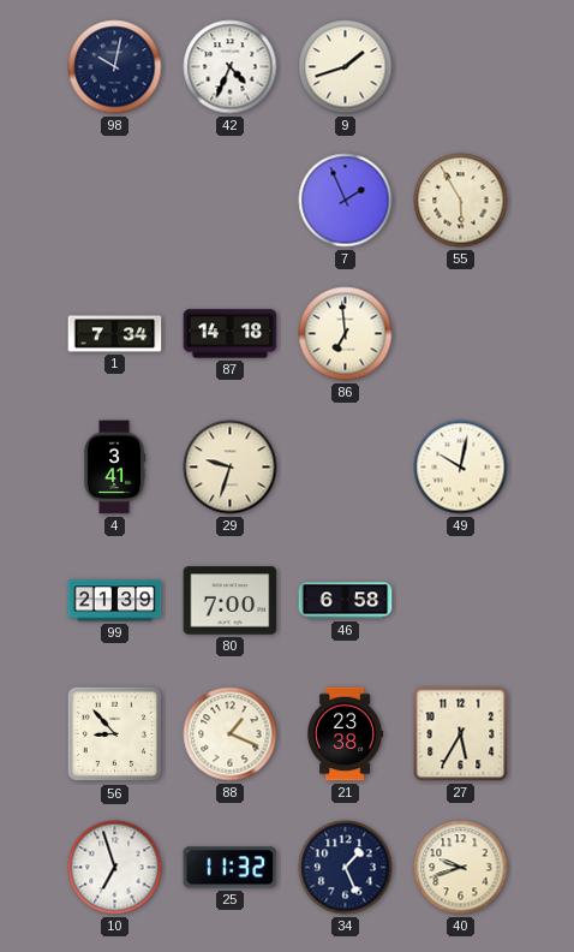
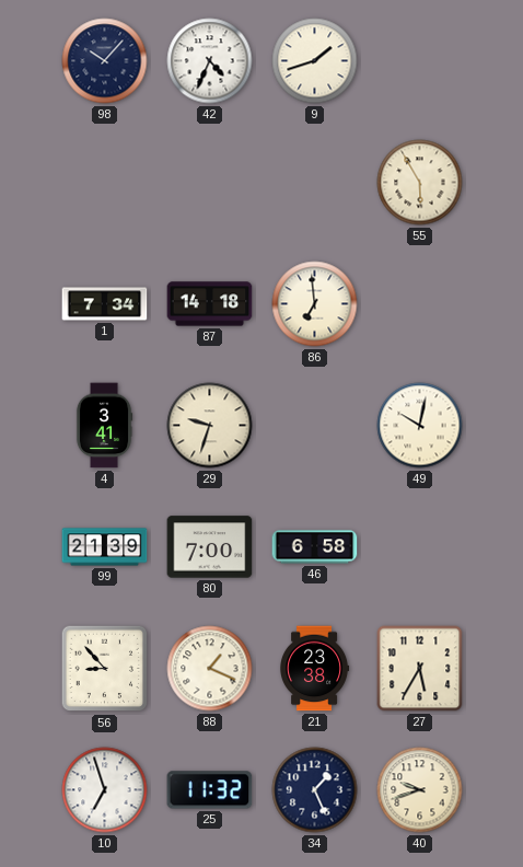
98: 10:02 -> 10:07 (105, 61)
7: 1:56 -> none (346, 201)
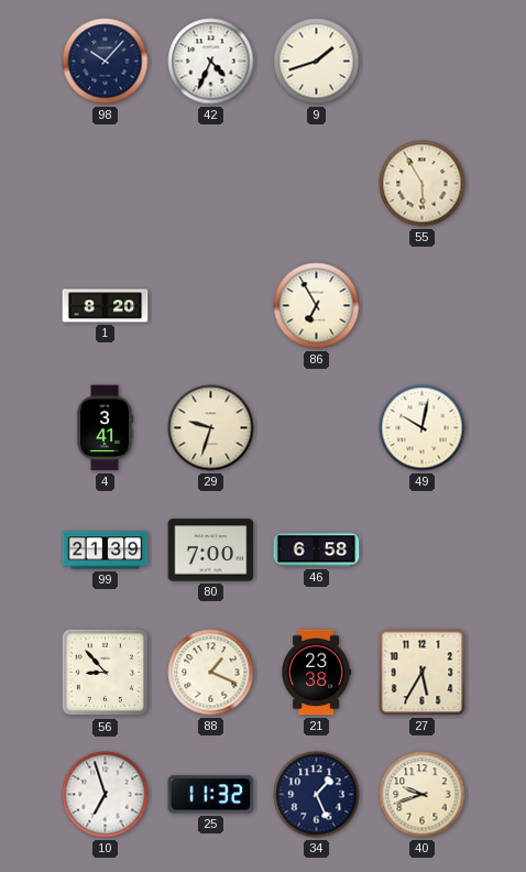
1: 7:34 -> 8:20 (106, 306)
87: 14:18 -> none (210, 304)
86: 6:59 -> 6:55 (317, 306)
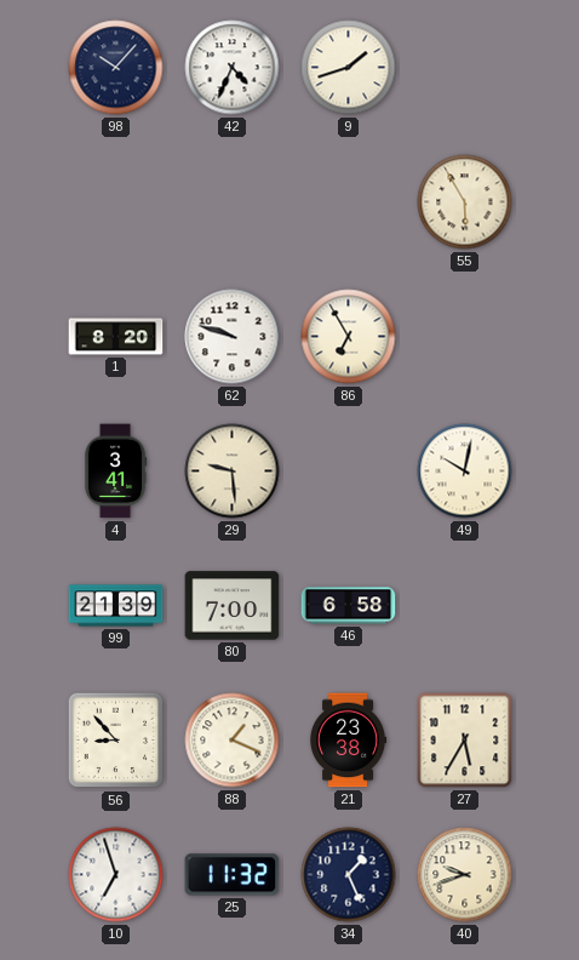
62: none -> 9:48 (233, 337)
29: 9:33 -> 9:29 (233, 472)
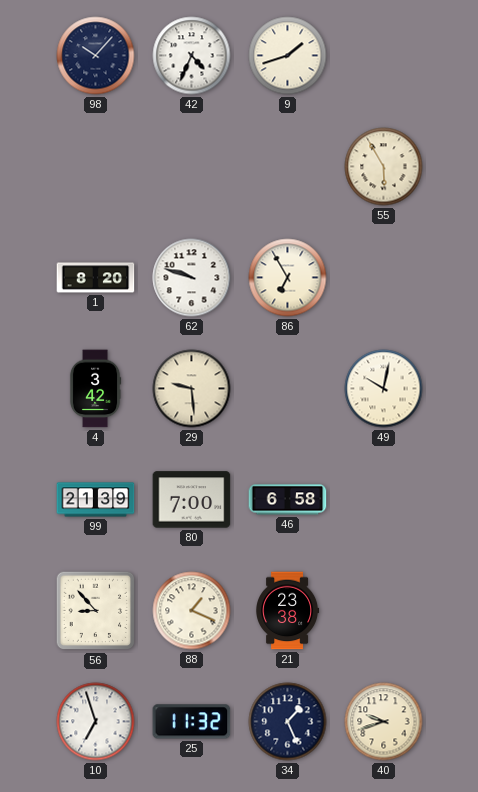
4: 3:41 -> 3:42 (95, 389)
27: 5:35 -> none (465, 741)
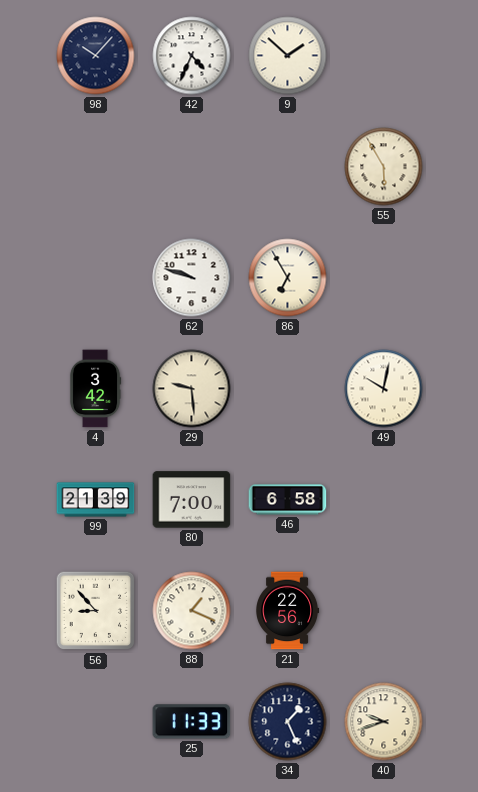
9: 1:42 -> 1:52 (288, 56)
1: 8:20 -> none (96, 278)
21: 23:38 -> 22:56 (288, 611)
10: 6:57 -> none (96, 722)
25: 11:32 -> 11:33 (192, 722)
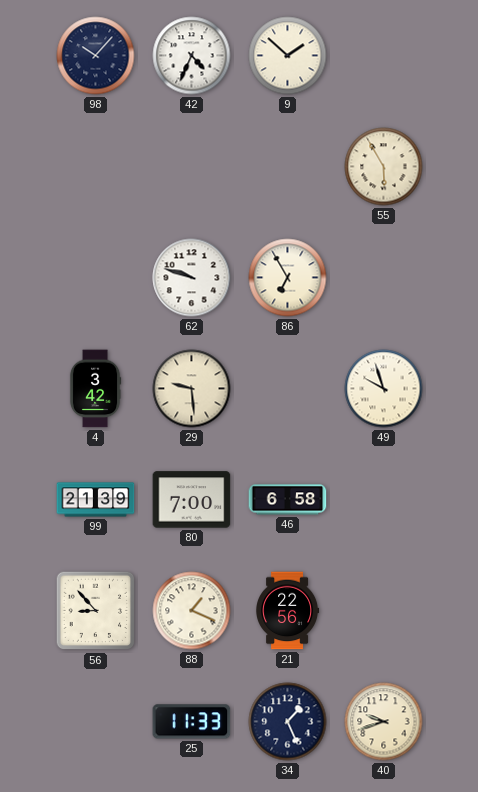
49: 10:02 -> 9:57 (384, 389)
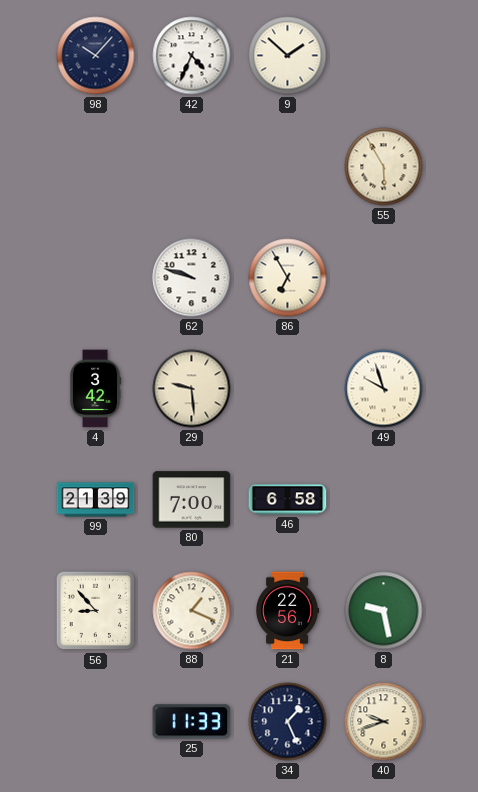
8: none -> 9:28 (384, 611)
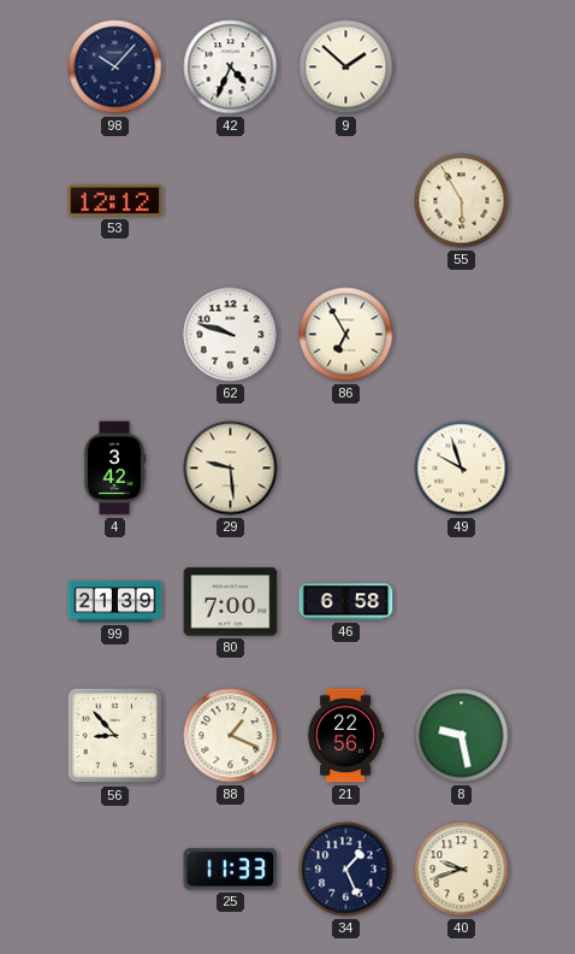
53: none -> 12:12 (115, 201)
